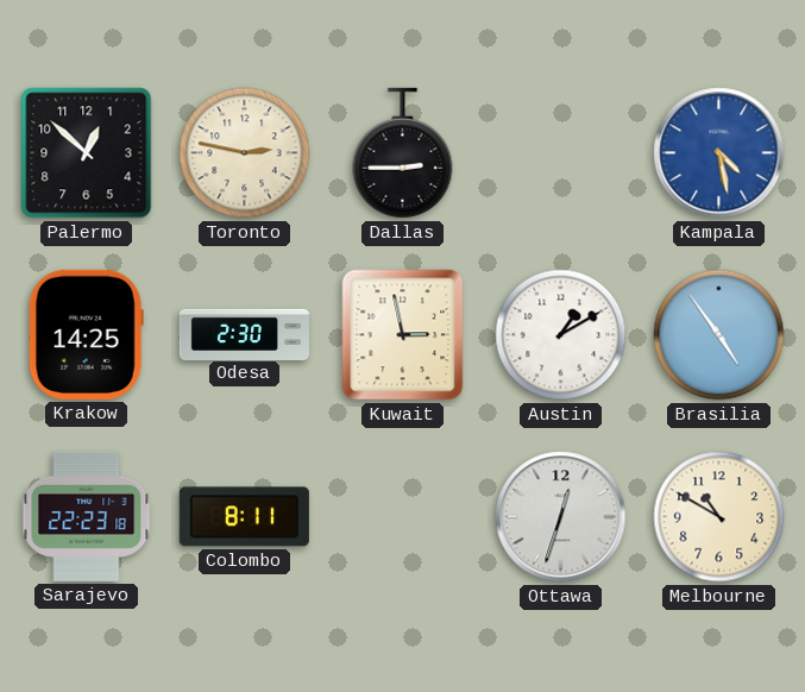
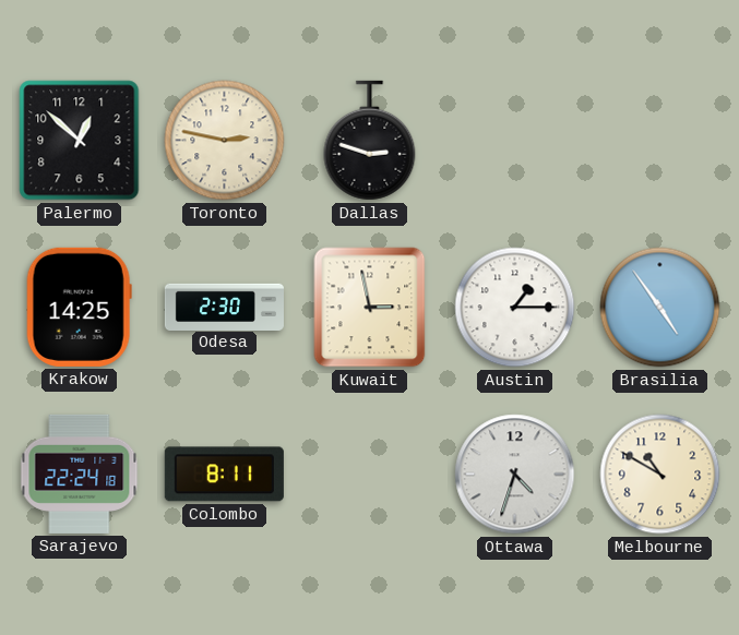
Dallas: 2:45 -> 2:48 (370, 141)
Kampala: 4:28 -> none (719, 153)
Austin: 1:10 -> 1:15 (515, 308)
Sarajevo: 22:23 -> 22:24 (80, 474)
Ottawa: 12:33 -> 4:33 (515, 475)
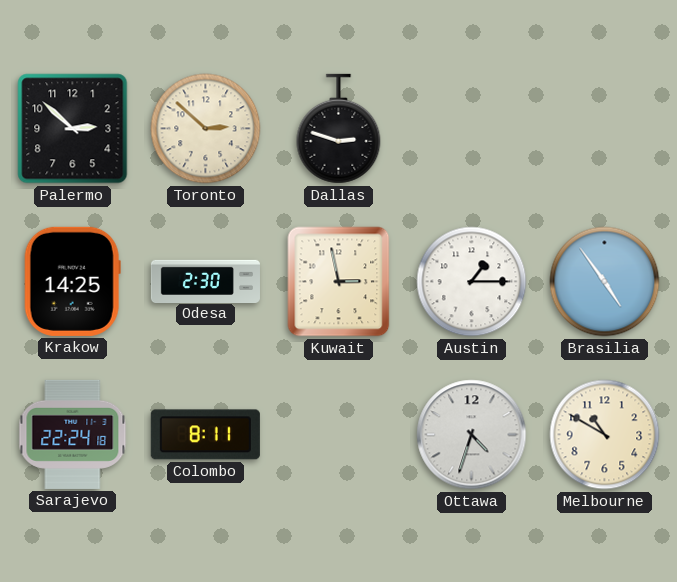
Palermo: 12:52 -> 2:52 (73, 129)
Toronto: 2:47 -> 2:52 (206, 129)
